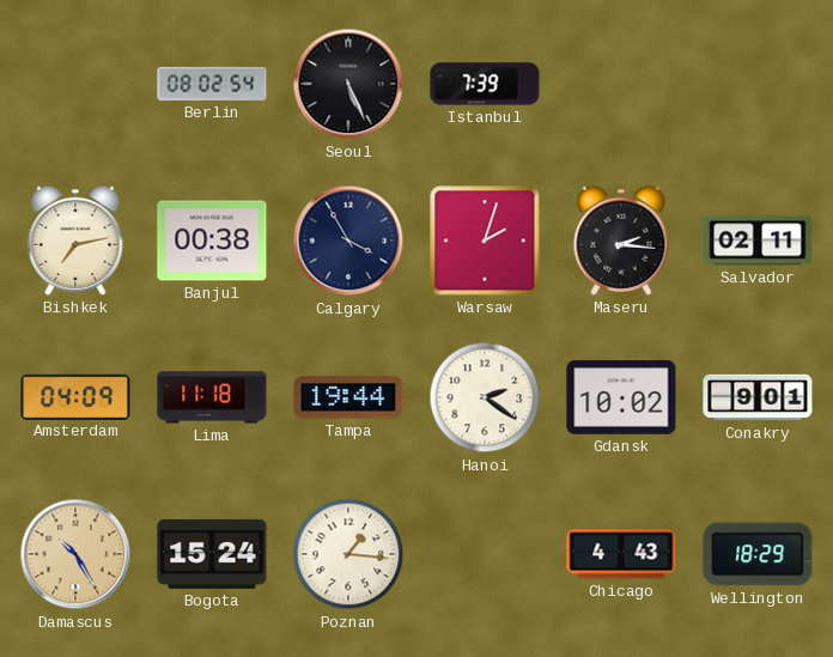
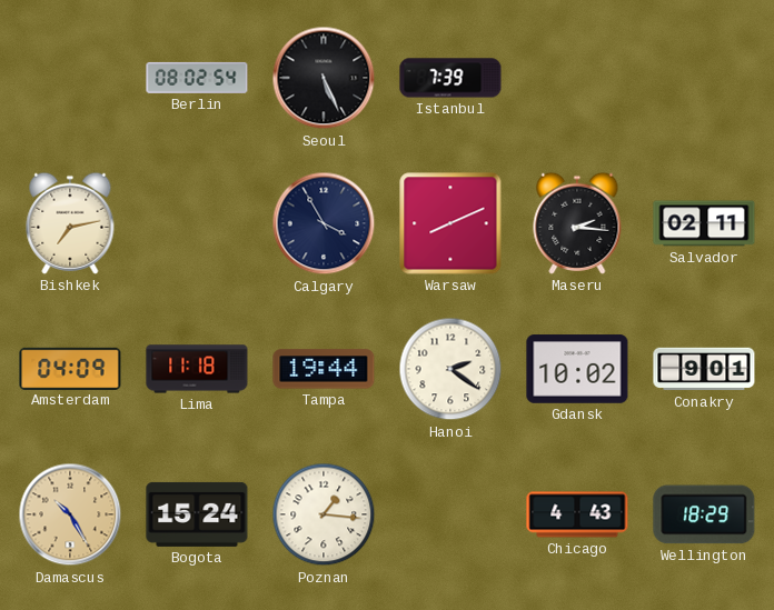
Banjul: 00:38 -> none (212, 241)
Warsaw: 2:03 -> 8:11 (450, 223)
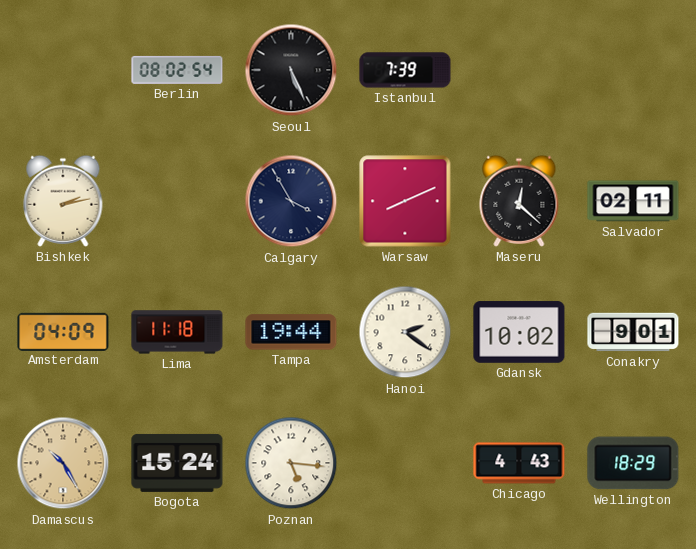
Bishkek: 7:13 -> 2:13 (63, 201)
Maseru: 2:16 -> 12:22 (519, 201)
Poznan: 1:16 -> 5:16 (291, 463)
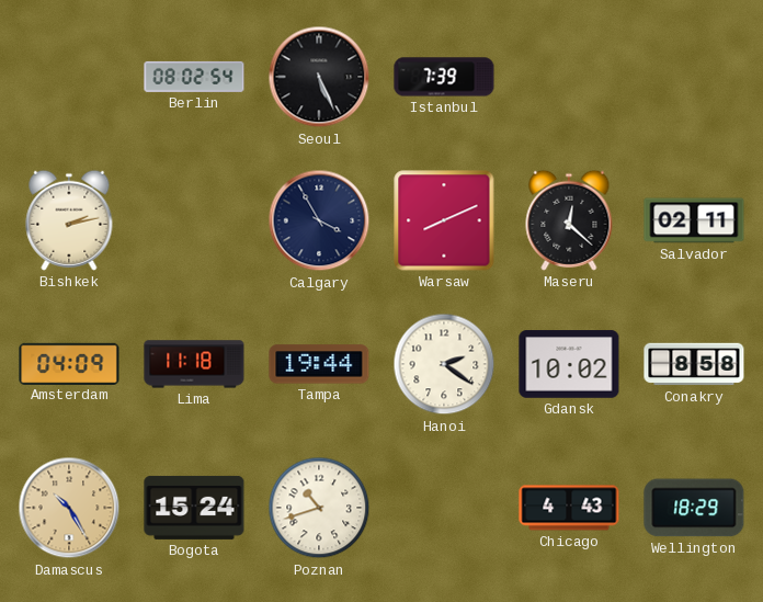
Conakry: 9:01 -> 8:58 (694, 364)
Poznan: 5:16 -> 10:42 (319, 508)
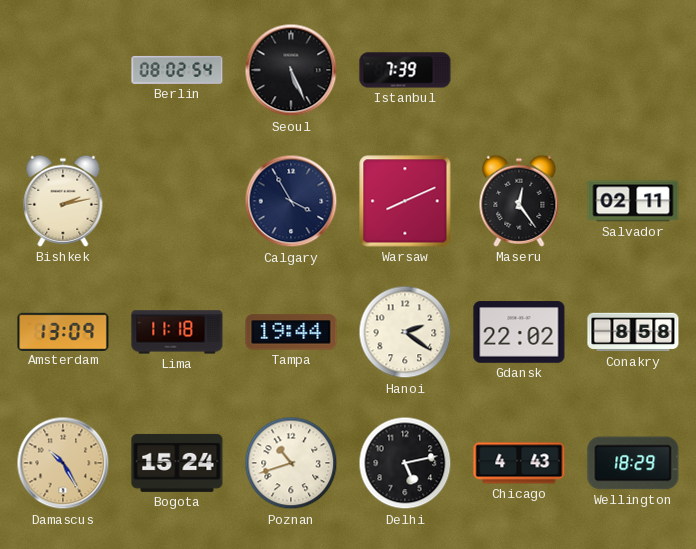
Maseru: 12:22 -> 12:24 (519, 201)
Amsterdam: 04:09 -> 13:09 (63, 331)
Gdansk: 10:02 -> 22:02 (519, 332)
Delhi: none -> 5:13 (405, 463)
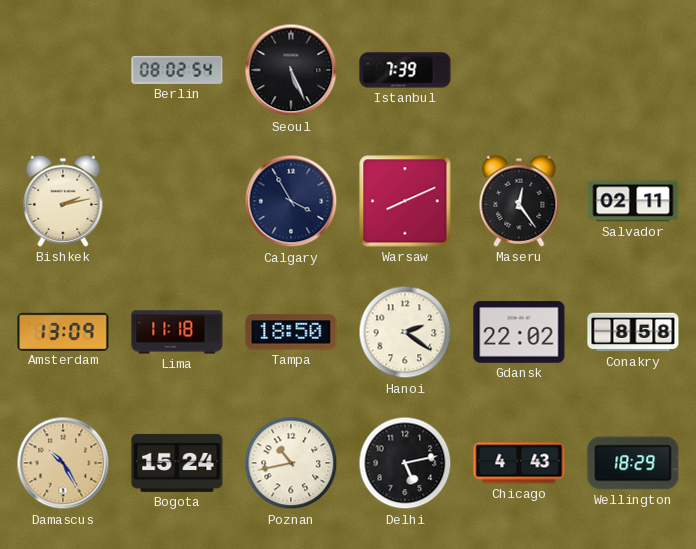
Tampa: 19:44 -> 18:50 (291, 332)
Poznan: 10:42 -> 10:43 (291, 463)
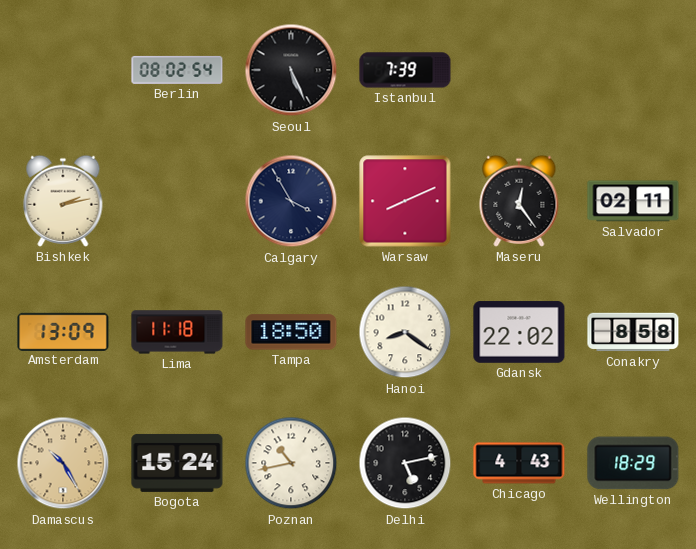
Hanoi: 2:21 -> 8:21 (405, 332)
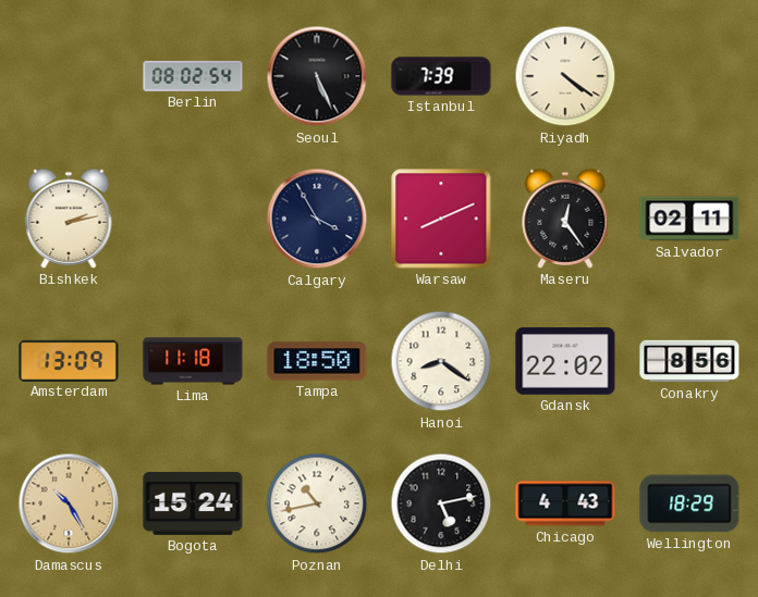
Riyadh: none -> 4:21 (565, 76)
Conakry: 8:58 -> 8:56 (689, 361)
